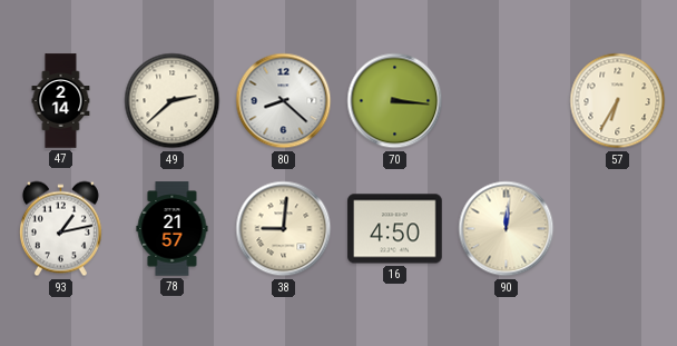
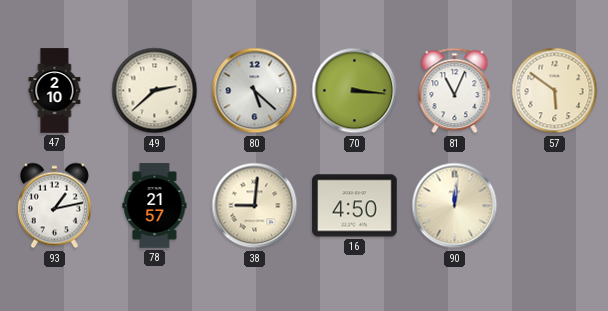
47: 2:14 -> 2:10 (55, 91)
80: 8:22 -> 5:22 (255, 91)
81: none -> 11:04 (455, 91)
57: 6:35 -> 5:51 (555, 91)
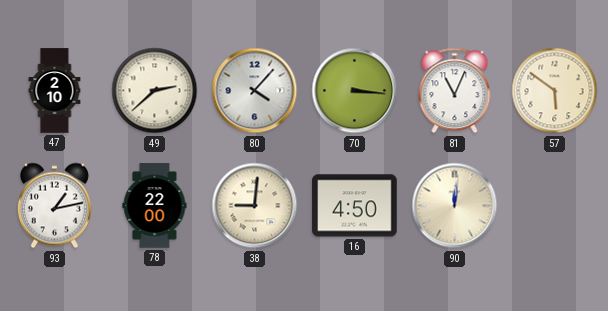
80: 5:22 -> 4:07 (255, 91)
78: 21:57 -> 22:00 (155, 206)
